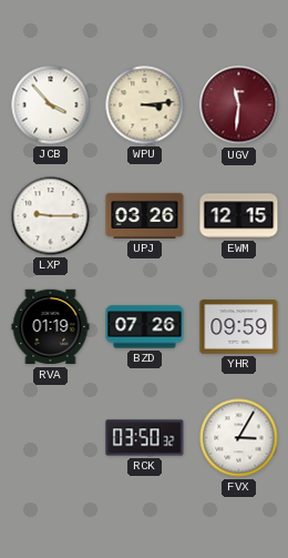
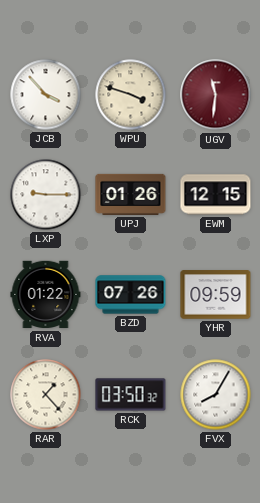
WPU: 3:14 -> 3:48 (131, 95)
UPJ: 03:26 -> 01:26 (131, 194)
RVA: 01:19 -> 01:22 (46, 295)
RAR: none -> 1:23 (46, 395)
FVX: 3:05 -> 8:05 (216, 395)
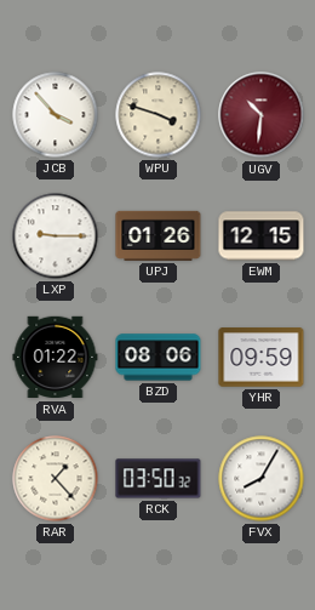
UGV: 11:31 -> 10:31 (262, 115)
BZD: 07:26 -> 08:06 (159, 358)
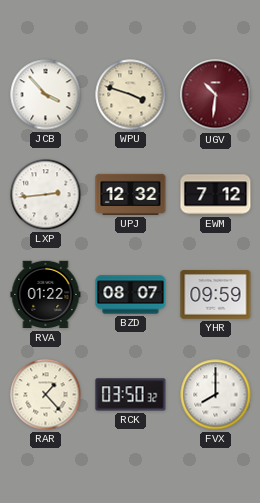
LXP: 9:15 -> 2:44 (46, 195)
UPJ: 01:26 -> 12:32 (131, 194)
EWM: 12:15 -> 7:12 (216, 195)
BZD: 08:06 -> 08:07 (131, 295)
FVX: 8:05 -> 8:00 (216, 395)
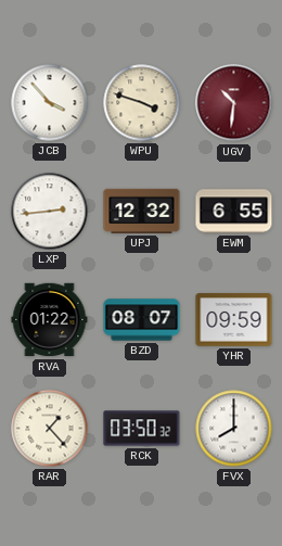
EWM: 7:12 -> 6:55 (234, 212)
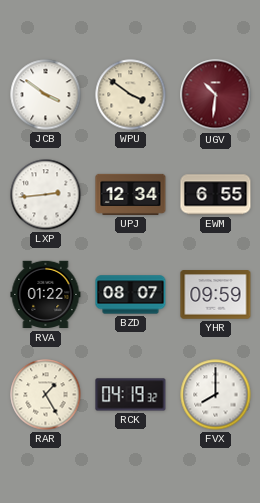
JCB: 3:53 -> 3:51 (46, 95)
WPU: 3:48 -> 3:51 (131, 95)
UPJ: 12:32 -> 12:34 (131, 194)
RAR: 1:23 -> 1:25 (46, 395)
RCK: 03:50 -> 04:19 (131, 395)
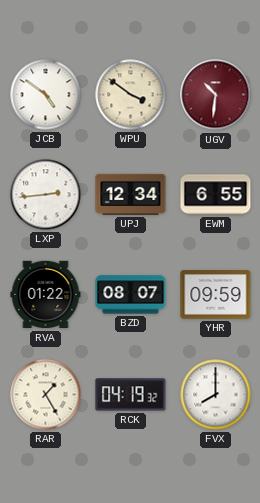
JCB: 3:51 -> 4:51 (46, 95)
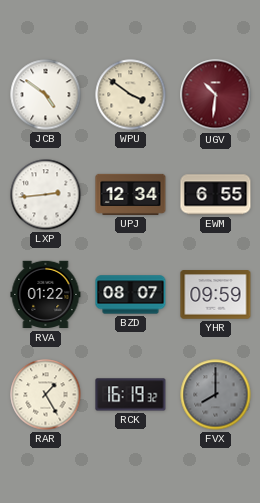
RCK: 04:19 -> 16:19 (131, 395)
FVX dial: white -> grey (216, 395)
